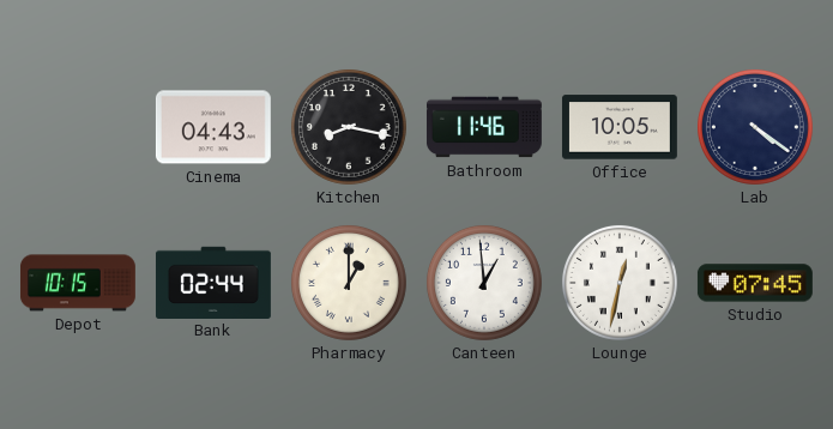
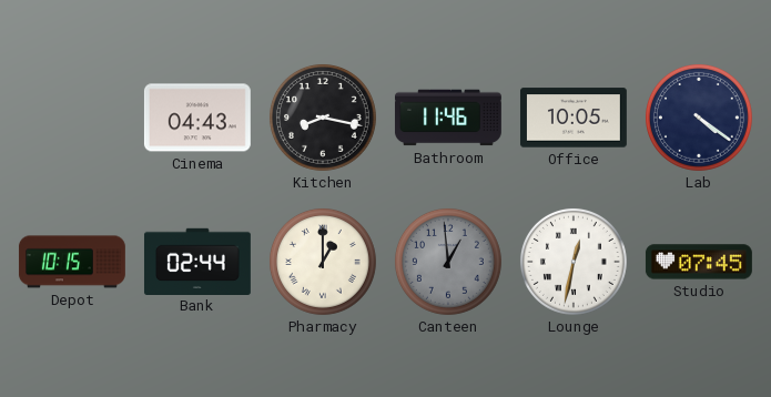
Canteen dial: white -> grey (448, 262)
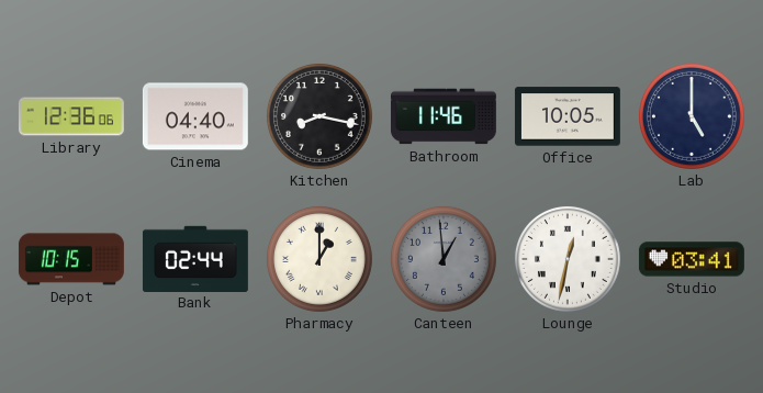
Library: none -> 12:36 (71, 116)
Cinema: 04:43 -> 04:40 (195, 116)
Lab: 4:21 -> 5:00 (692, 116)
Studio: 07:45 -> 03:41 (692, 259)
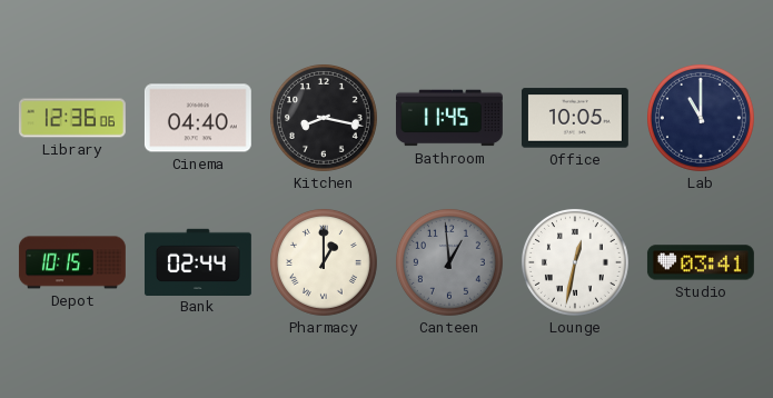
Bathroom: 11:46 -> 11:45 (449, 118)
Lab: 5:00 -> 11:00 (701, 118)
